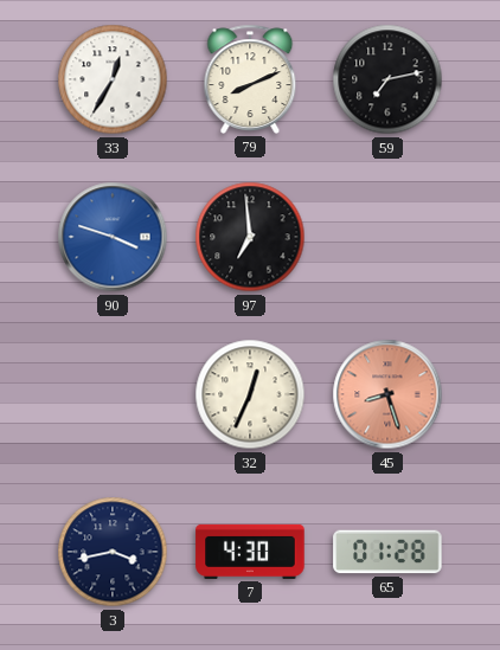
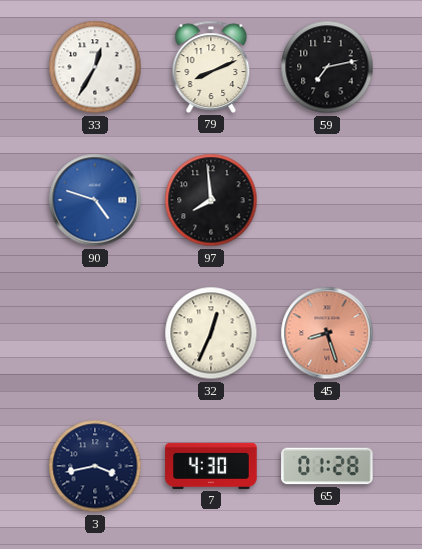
90: 3:48 -> 4:48 (95, 200)
97: 6:59 -> 7:59 (211, 200)
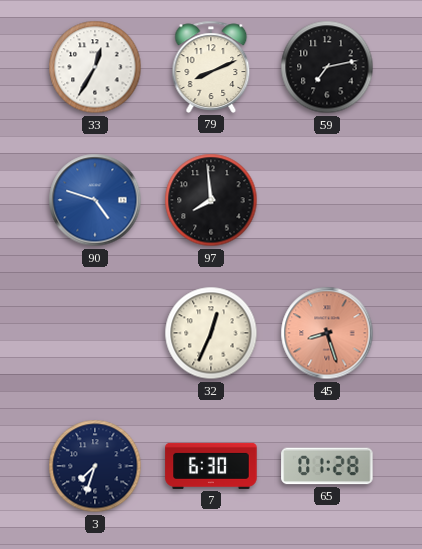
3: 3:43 -> 7:33 (95, 466)
7: 4:30 -> 6:30 (211, 466)
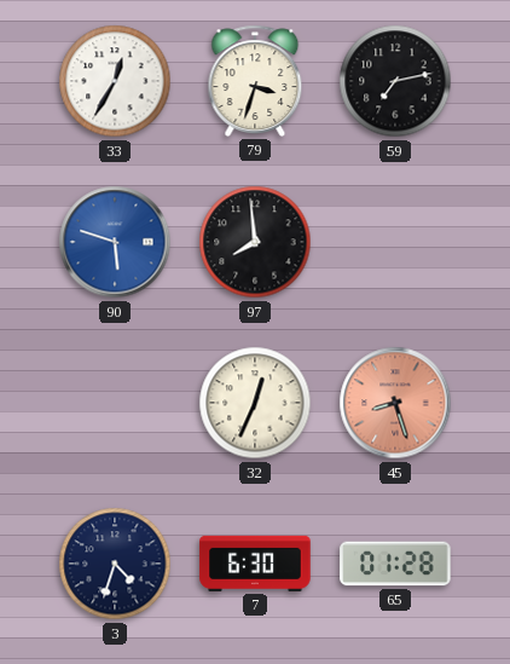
79: 8:11 -> 3:33 (255, 81)
90: 4:48 -> 5:48 (115, 242)
3: 7:33 -> 4:33 (115, 564)
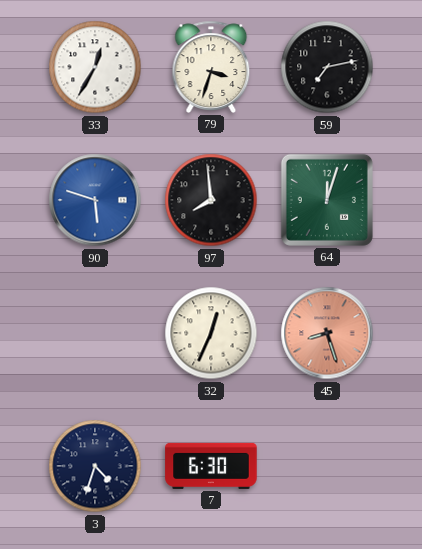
64: none -> 12:03 (327, 200)
65: 01:28 -> none (395, 564)
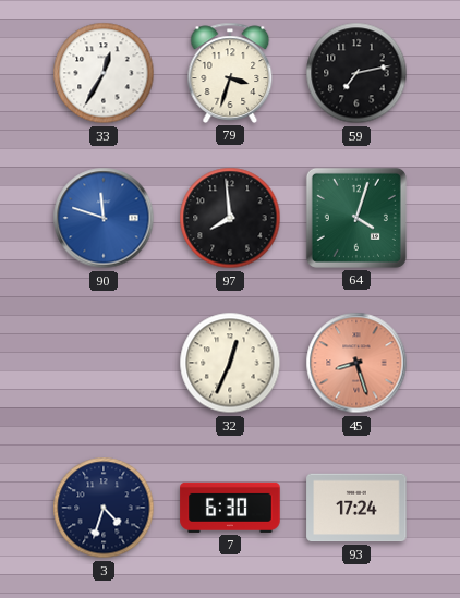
90: 5:48 -> 11:48 (104, 218)
64: 12:03 -> 4:03 (356, 218)
93: none -> 17:24 (356, 508)
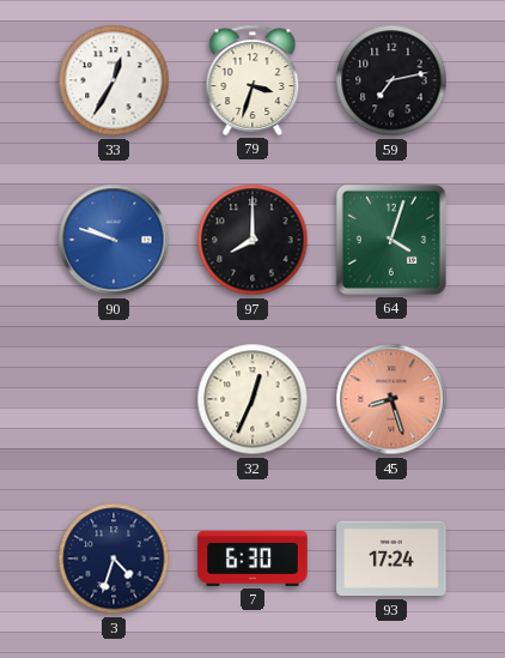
90: 11:48 -> 9:48 (114, 240)
97: 7:59 -> 8:00 (252, 240)
